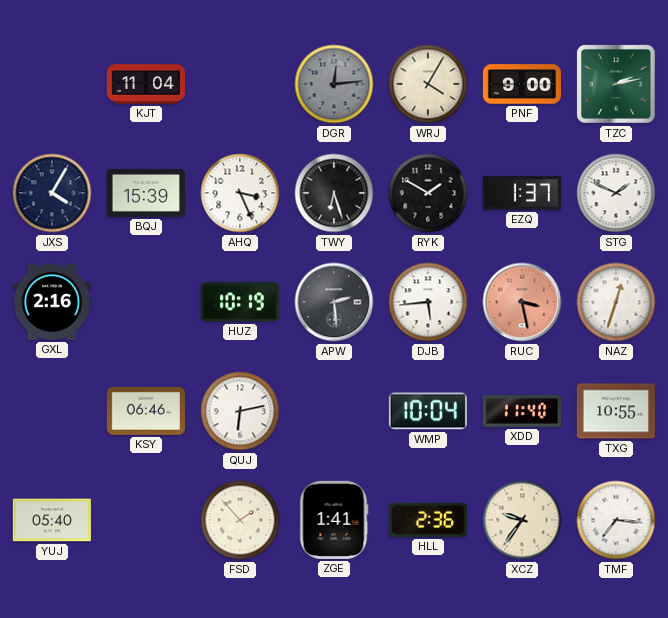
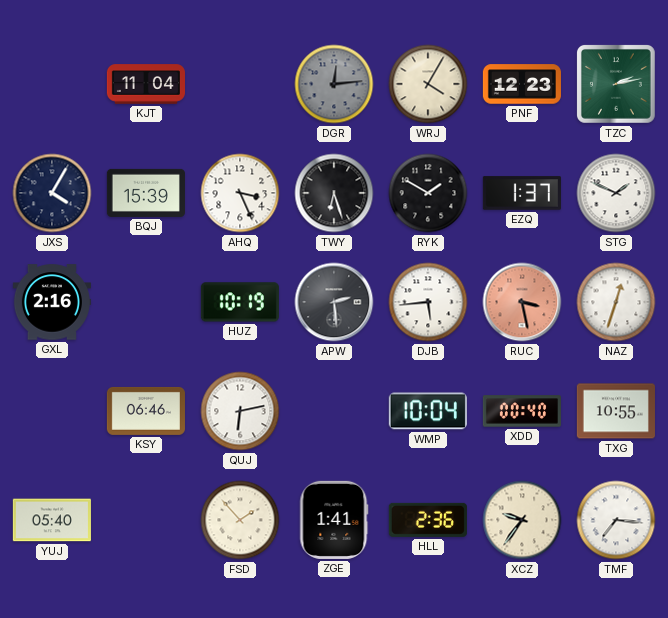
PNF: 9:00 -> 12:23 (522, 84)
XDD: 11:40 -> 00:40 (522, 411)
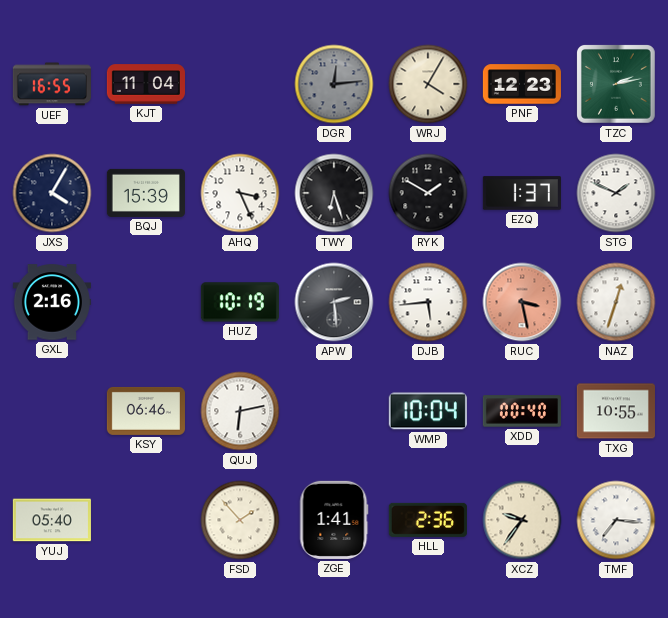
UEF: none -> 16:55 (52, 84)
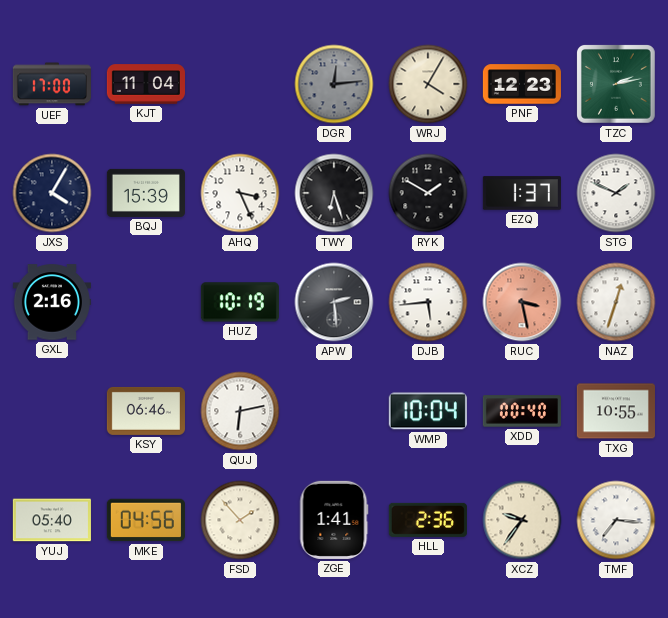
UEF: 16:55 -> 17:00 (52, 84)
MKE: none -> 04:56 (146, 520)
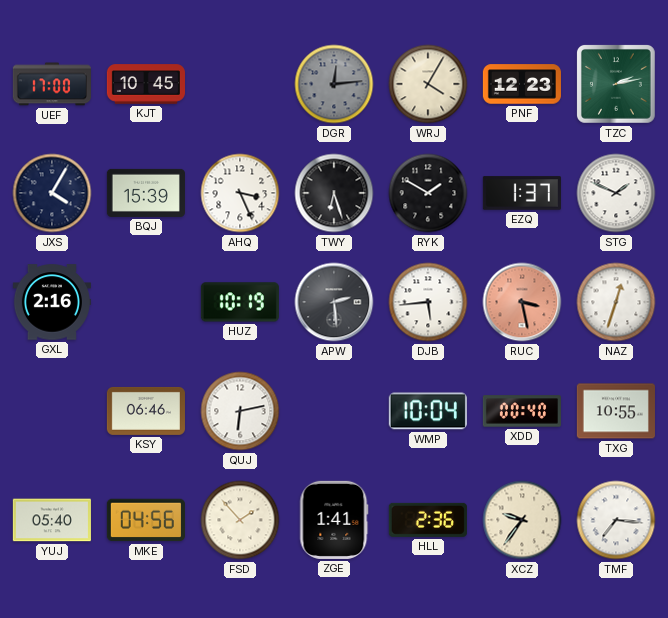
KJT: 11:04 -> 10:45 (145, 84)
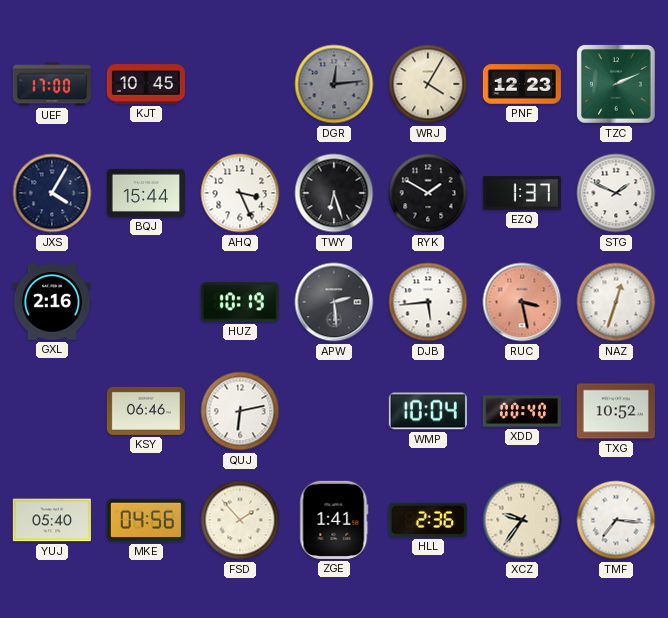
TZC: 2:13 -> 2:11 (616, 84)
BQJ: 15:39 -> 15:44 (146, 193)
TXG: 10:55 -> 10:52 (616, 411)
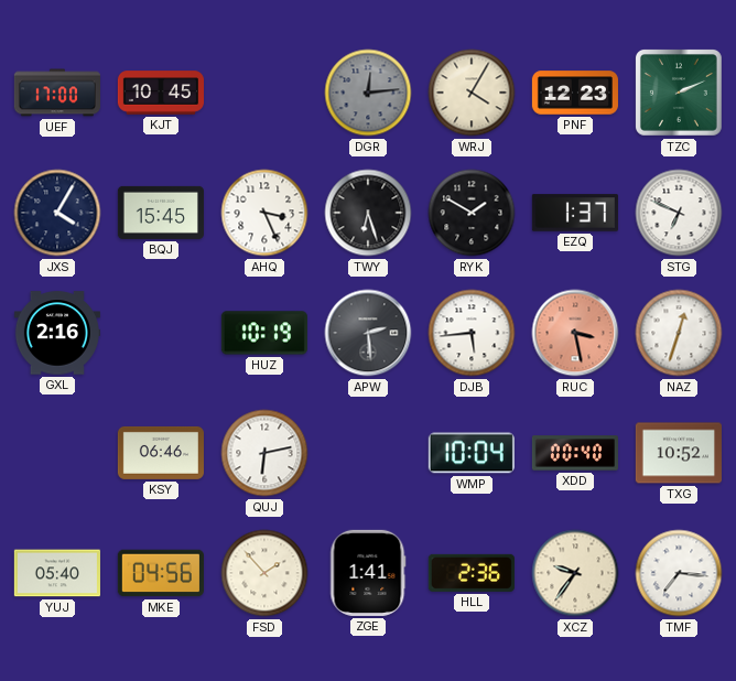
BQJ: 15:44 -> 15:45 (161, 213)
STG: 1:49 -> 6:49 (679, 213)
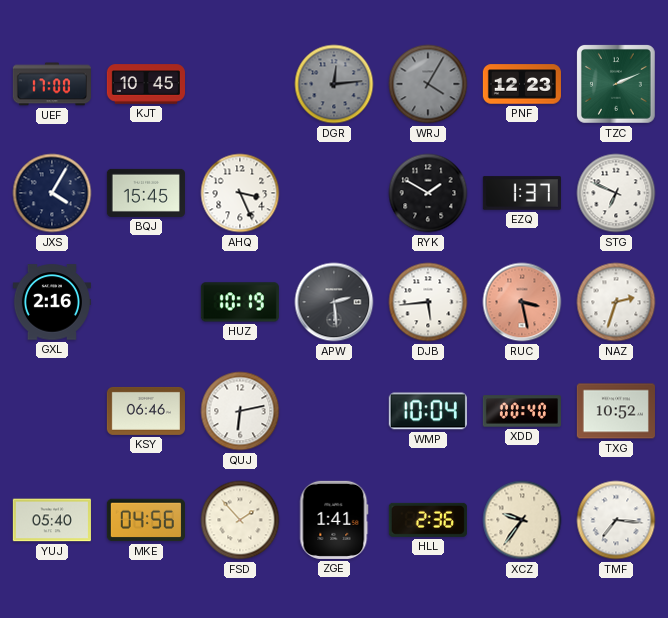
WRJ dial: cream -> grey (428, 84)
TWY: 6:27 -> none (368, 213)
NAZ: 12:33 -> 2:33 (616, 302)
